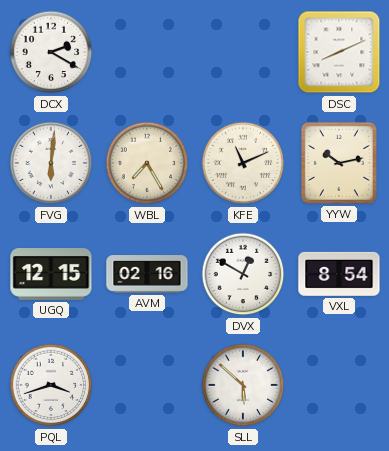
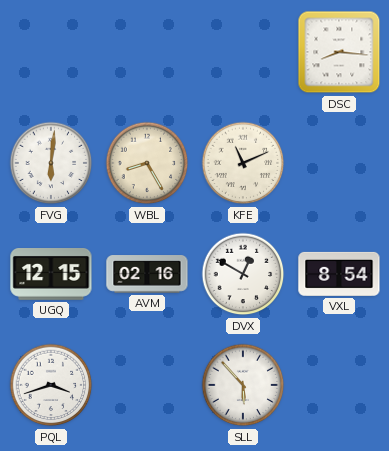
DCX: 2:20 -> none (51, 52)
DSC: 8:11 -> 8:16 (339, 52)
WBL: 7:25 -> 8:25 (147, 163)
YYW: 10:13 -> none (339, 163)
SLL: 5:52 -> 5:53 (243, 385)
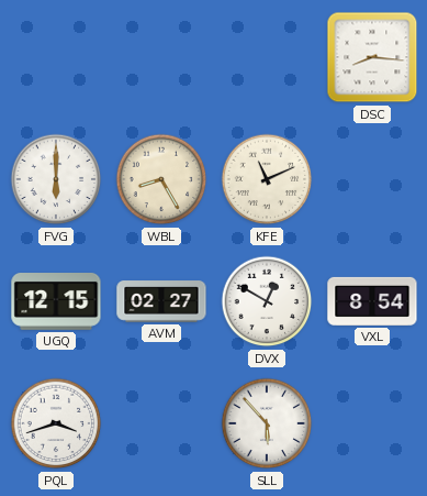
FVG: 6:01 -> 6:00 (56, 179)
AVM: 02:16 -> 02:27 (161, 301)
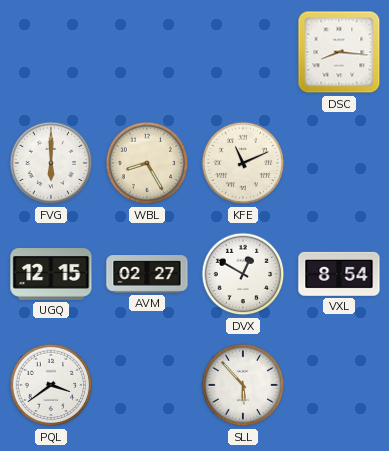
PQL: 3:42 -> 3:39 (51, 385)
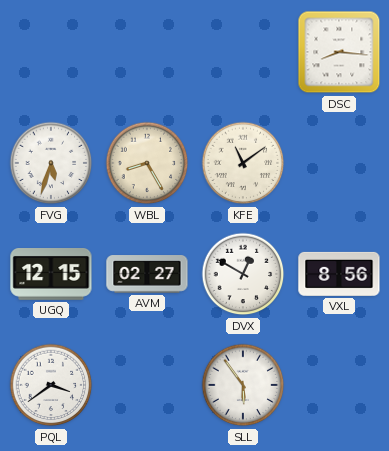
FVG: 6:00 -> 5:33 (51, 163)
KFE: 11:11 -> 11:09 (243, 163)
VXL: 8:54 -> 8:56 (339, 274)
SLL: 5:53 -> 5:54 (243, 385)
